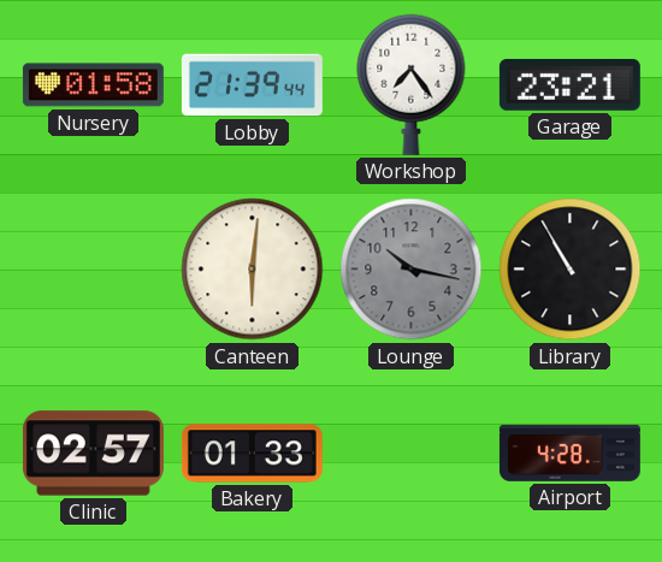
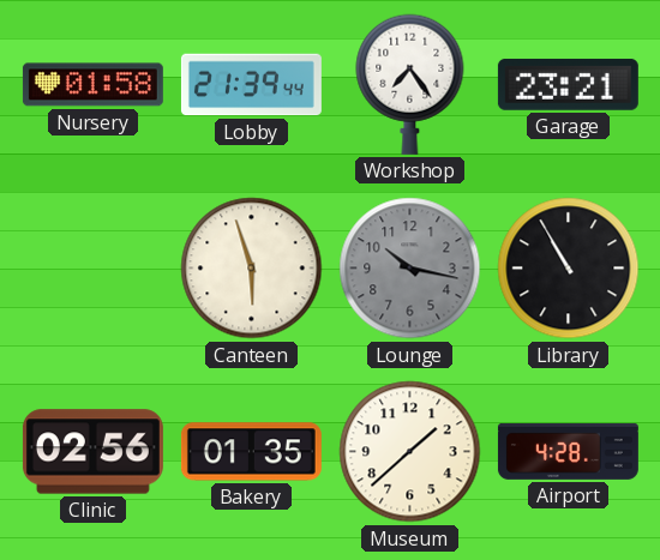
Canteen: 6:01 -> 5:57 (252, 269)
Clinic: 02:57 -> 02:56 (92, 452)
Bakery: 01:33 -> 01:35 (251, 452)
Museum: none -> 1:38 (410, 452)
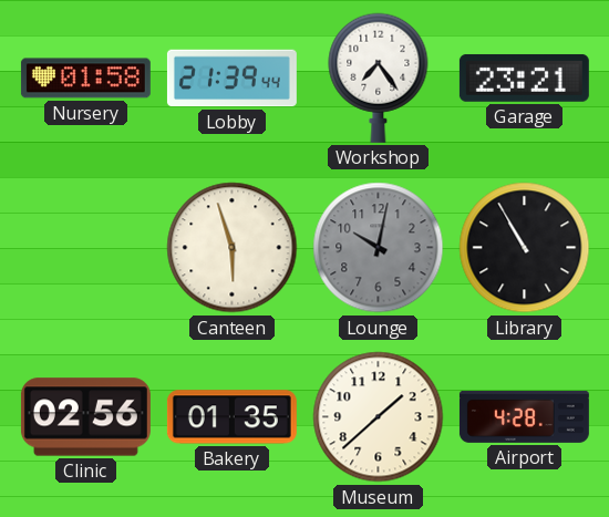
Lounge: 10:17 -> 10:02 (379, 248)
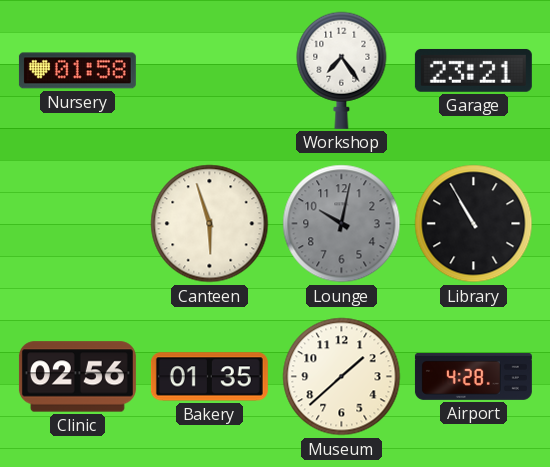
Lobby: 21:39 -> none (231, 79)
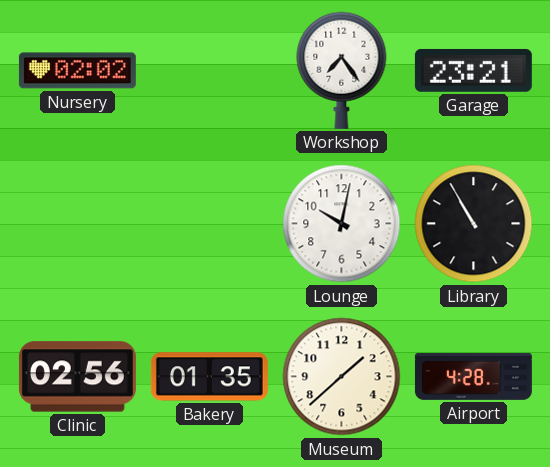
Nursery: 01:58 -> 02:02 (77, 71)
Canteen: 5:57 -> none (210, 224)
Lounge dial: grey -> white (342, 224)
